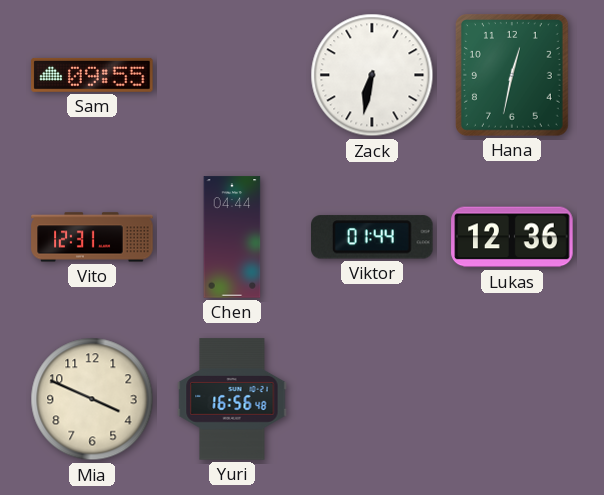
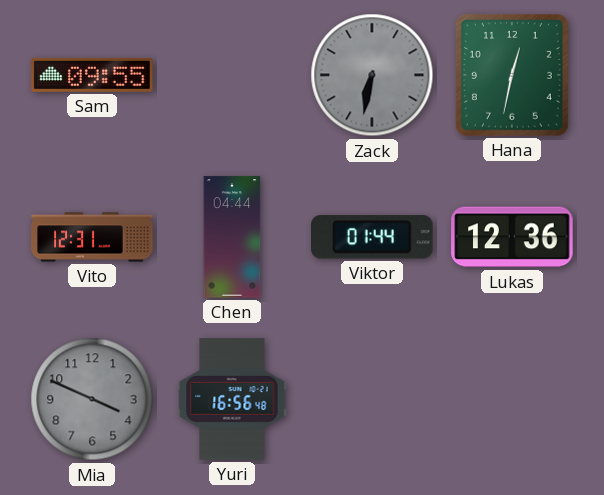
Zack dial: white -> grey (372, 75)
Mia dial: cream -> grey (92, 399)
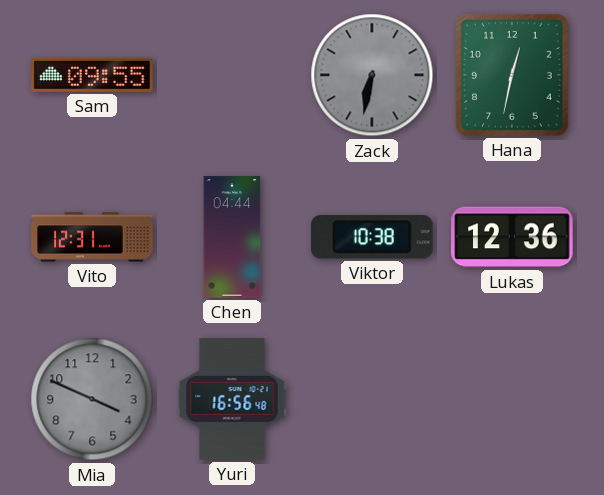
Viktor: 01:44 -> 10:38 (373, 237)
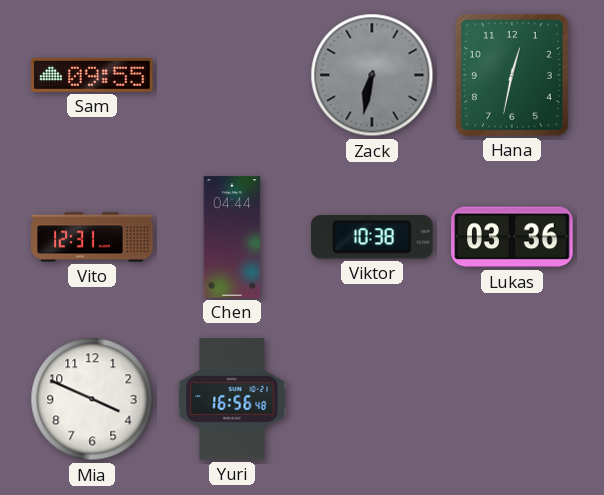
Lukas: 12:36 -> 03:36 (512, 237)
Mia dial: grey -> white (92, 399)
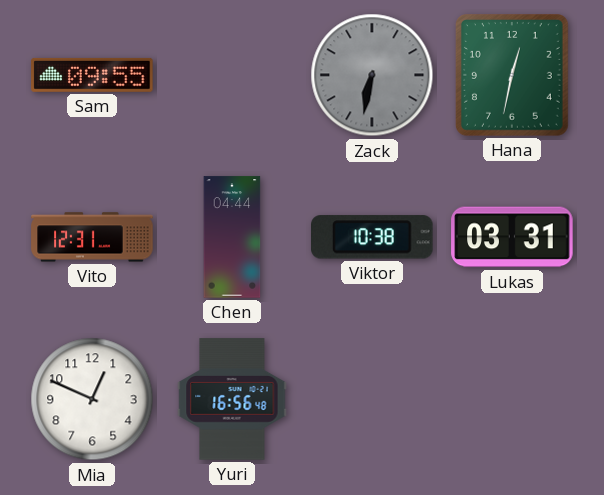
Lukas: 03:36 -> 03:31 (512, 237)
Mia: 3:49 -> 12:49 (92, 399)
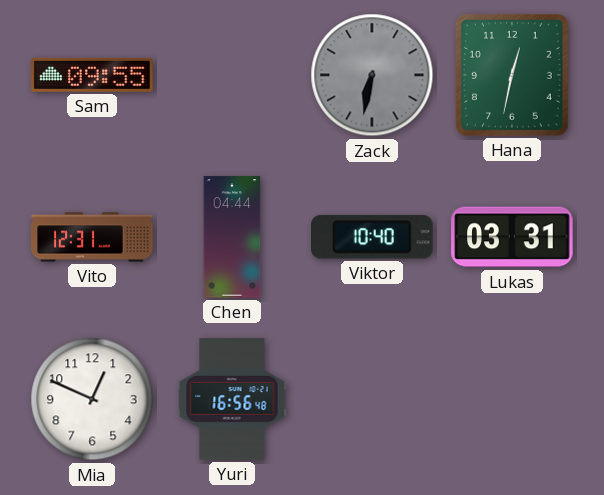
Viktor: 10:38 -> 10:40 (373, 237)
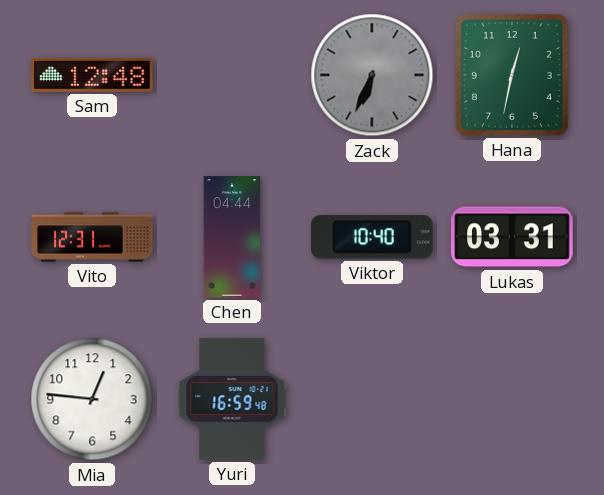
Sam: 09:55 -> 12:48 (92, 75)
Zack: 6:32 -> 6:34 (372, 75)
Mia: 12:49 -> 12:46 (92, 399)
Yuri: 16:56 -> 16:59 (232, 399)
